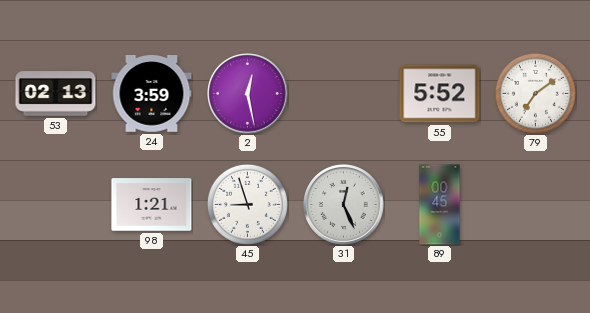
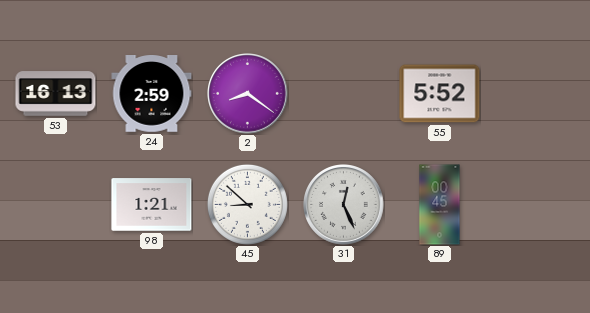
53: 02:13 -> 16:13 (56, 94)
24: 3:59 -> 2:59 (152, 94)
2: 12:28 -> 8:21 (248, 94)
79: 7:09 -> none (535, 93)
45: 8:57 -> 8:52 (247, 204)
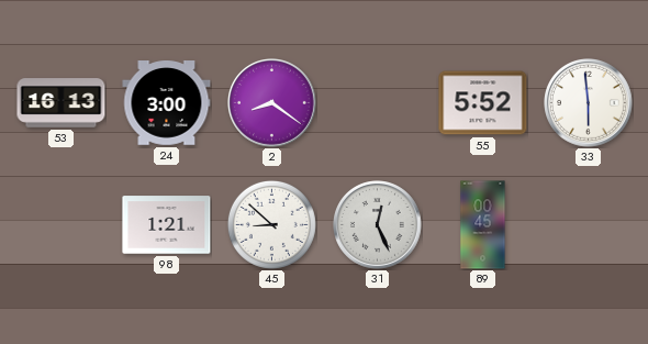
24: 2:59 -> 3:00 (167, 103)
33: none -> 5:59 (589, 103)
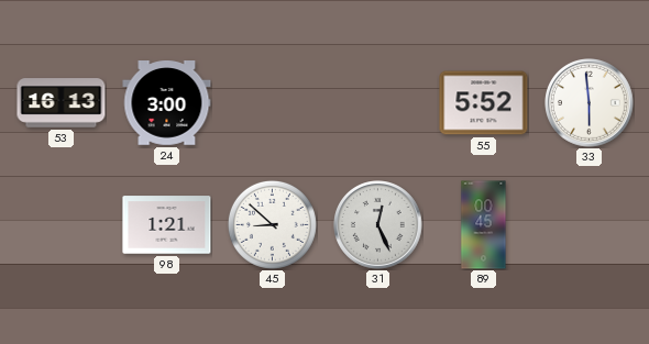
2: 8:21 -> none (272, 103)
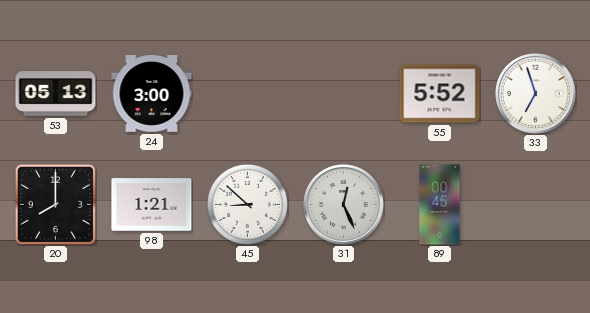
53: 16:13 -> 05:13 (56, 94)
33: 5:59 -> 6:57 (536, 94)
20: none -> 8:00 (55, 204)
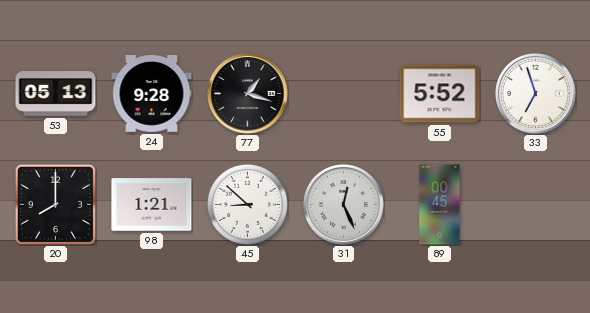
24: 3:00 -> 9:28 (152, 94)
77: none -> 1:18 (248, 94)
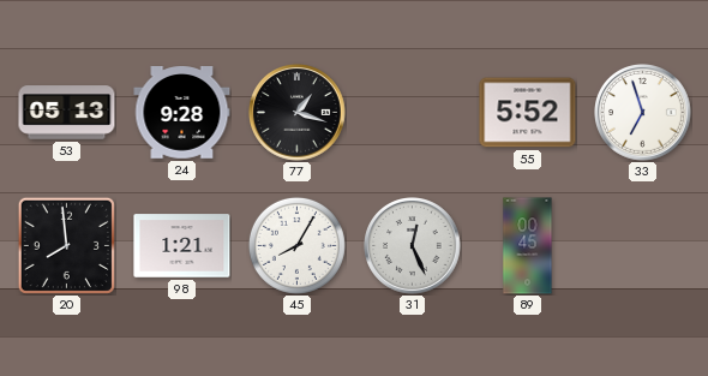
20: 8:00 -> 7:59 (66, 245)
45: 8:52 -> 8:05 (296, 245)
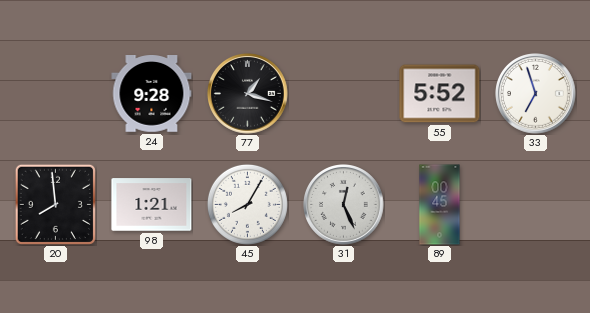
53: 05:13 -> none (67, 113)
